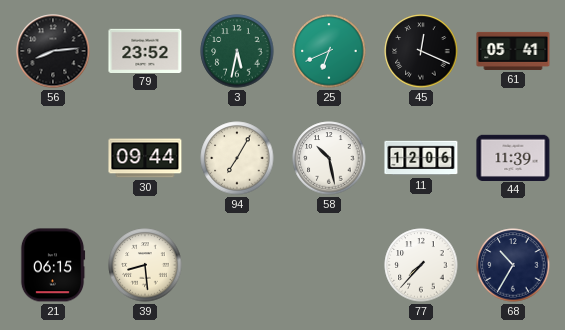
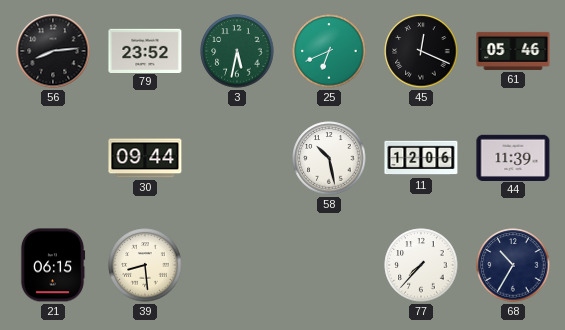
61: 05:41 -> 05:46 (513, 51)
94: 7:05 -> none (237, 158)
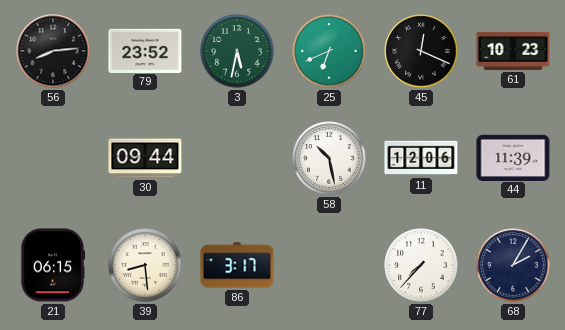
61: 05:46 -> 10:23 (513, 51)
86: none -> 3:17 (237, 265)
68: 10:35 -> 2:05 (513, 265)
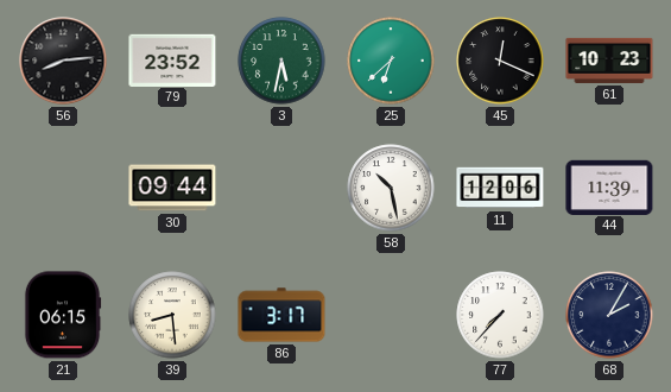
25: 6:41 -> 6:38 (391, 61)
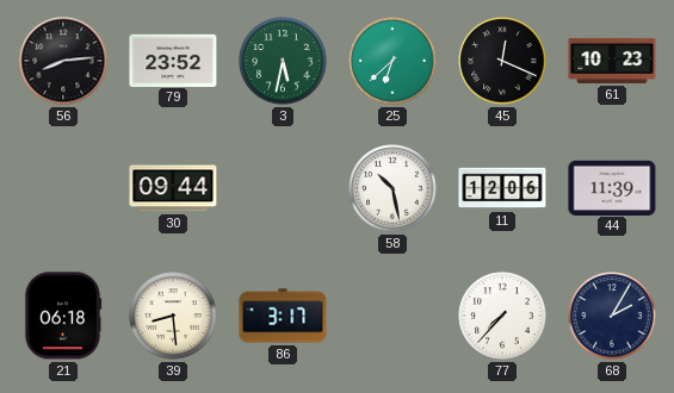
21: 06:15 -> 06:18 (63, 316)
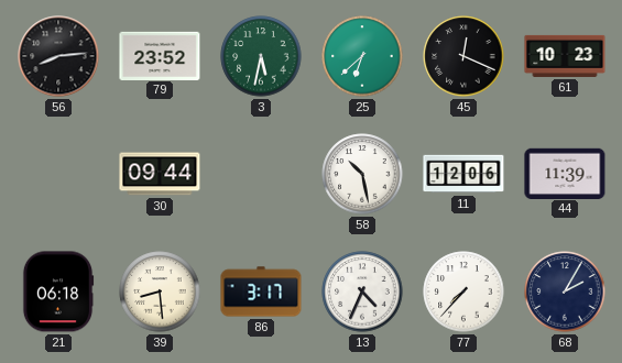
13: none -> 4:34 (362, 291)
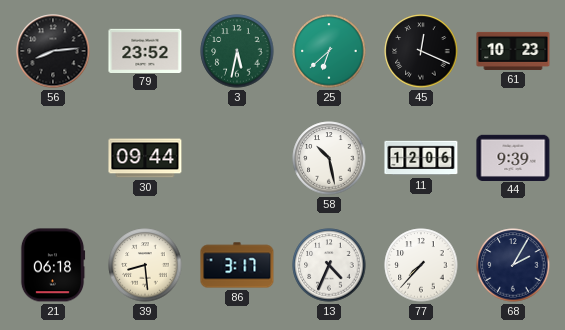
44: 11:39 -> 9:39 (513, 157)
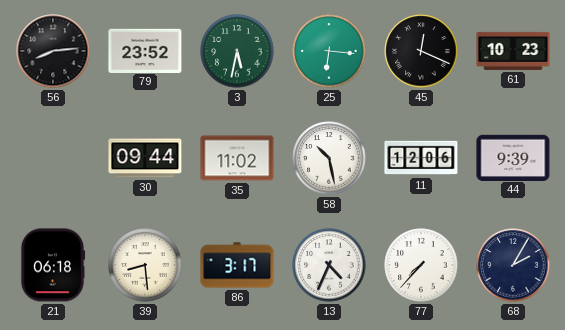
25: 6:38 -> 6:16 (329, 51)
35: none -> 11:02 (237, 158)
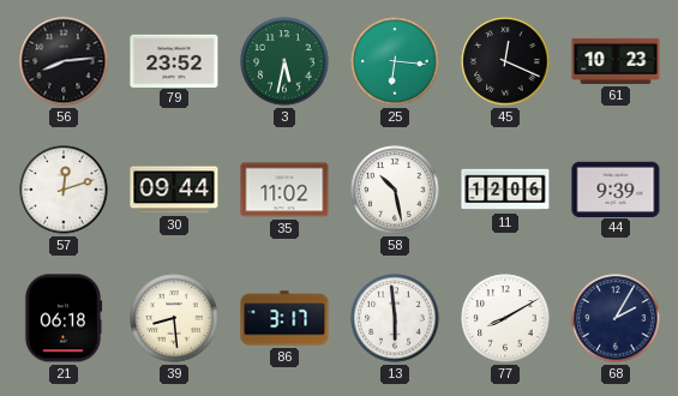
57: none -> 12:12 (64, 190)
13: 4:34 -> 5:59 (395, 318)
77: 7:37 -> 8:10 (505, 318)
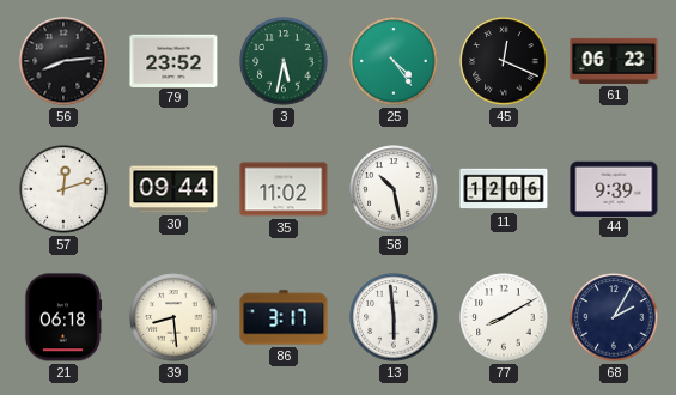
25: 6:16 -> 4:24 (394, 61)
61: 10:23 -> 06:23 (614, 61)
